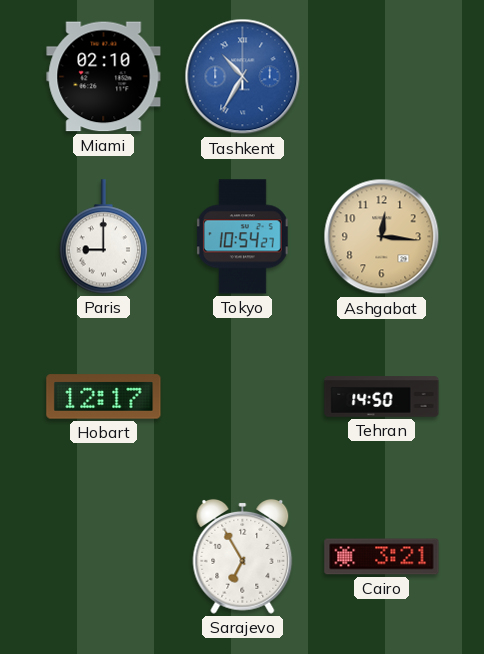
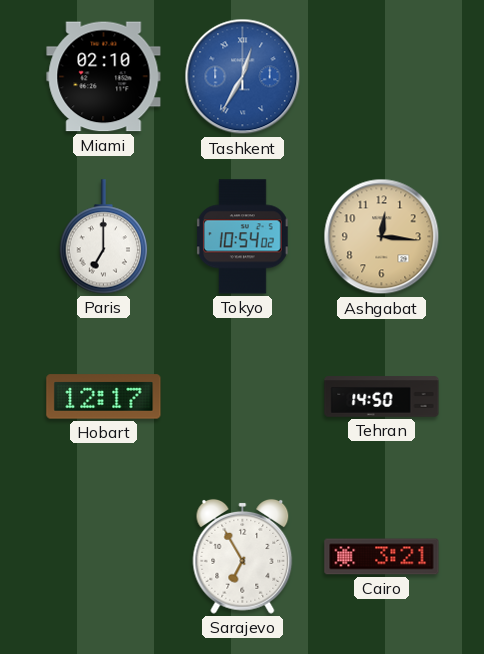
Tashkent: 10:35 -> 12:35 (243, 77)
Paris: 9:00 -> 7:00 (104, 237)
Tokyo: 10:54:27 -> 10:54:02 (242, 237)
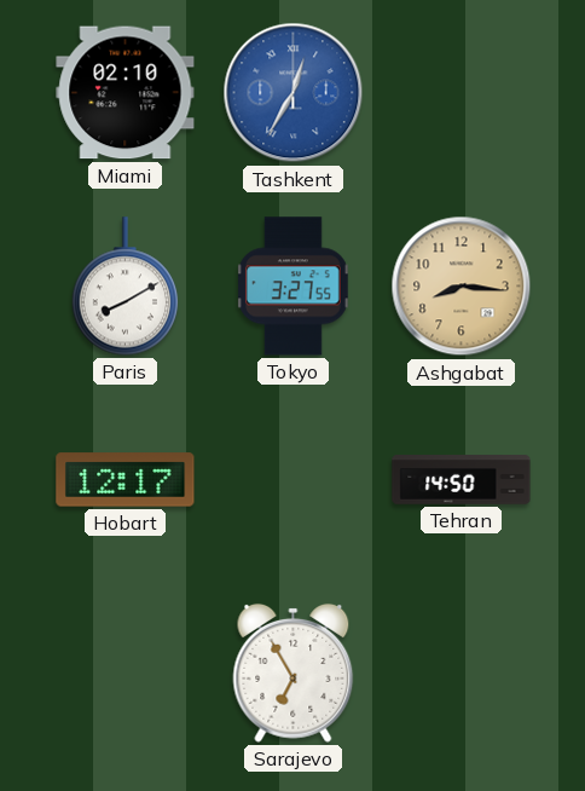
Paris: 7:00 -> 8:10 (126, 287)
Tokyo: 10:54 -> 3:27 (292, 287)
Ashgabat: 12:16 -> 8:16 (462, 287)
Cairo: 3:21 -> none (382, 557)
